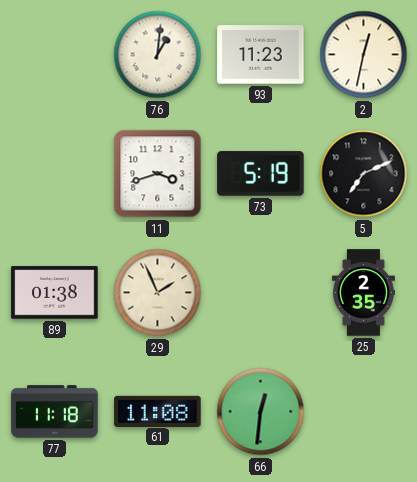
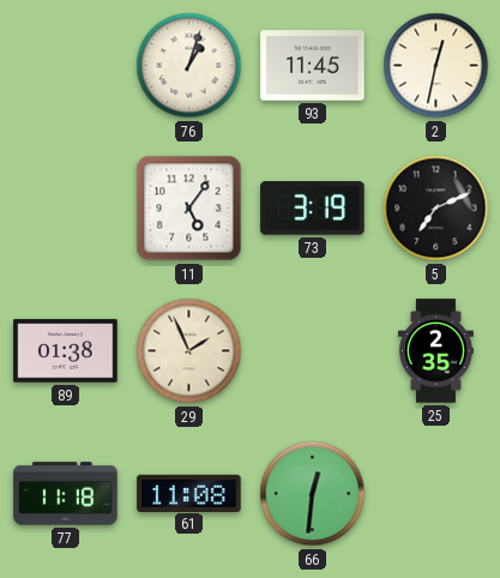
76: 1:01 -> 1:03 (189, 66)
93: 11:23 -> 11:45 (313, 66)
11: 3:42 -> 5:06 (189, 209)
73: 5:19 -> 3:19 (313, 209)
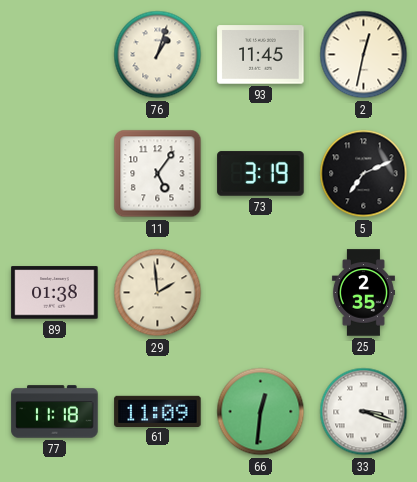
29: 1:56 -> 1:59 (158, 293)
61: 11:08 -> 11:09 (158, 411)
33: none -> 3:18 (364, 412)
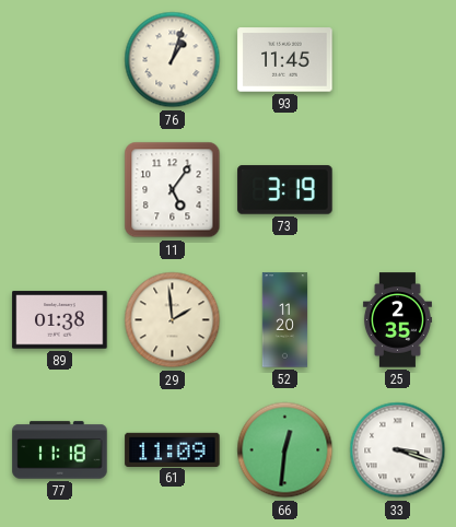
2: 12:32 -> none (364, 55)
5: 7:11 -> none (364, 174)
52: none -> 11:20 (285, 320)
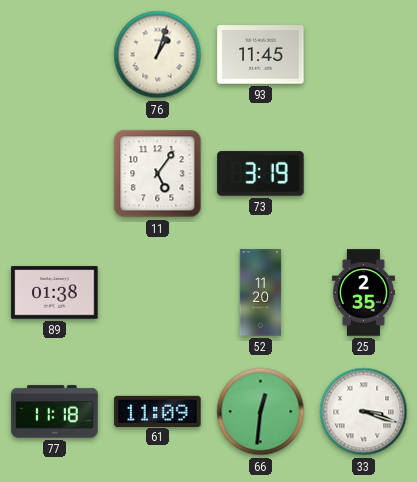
29: 1:59 -> none (173, 320)
